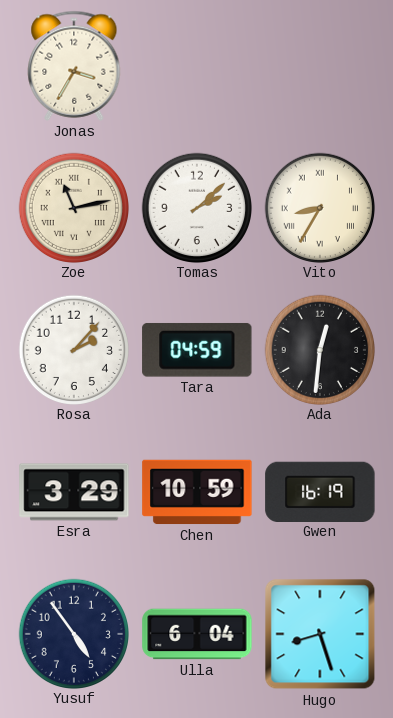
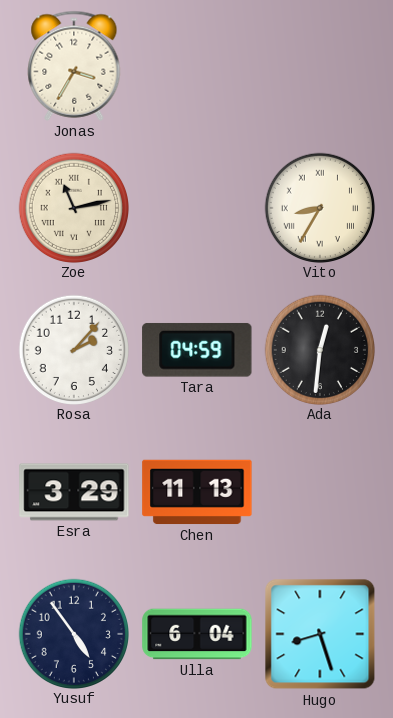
Tomas: 2:08 -> none (196, 207)
Chen: 10:59 -> 11:13 (197, 492)
Gwen: 16:19 -> none (320, 491)
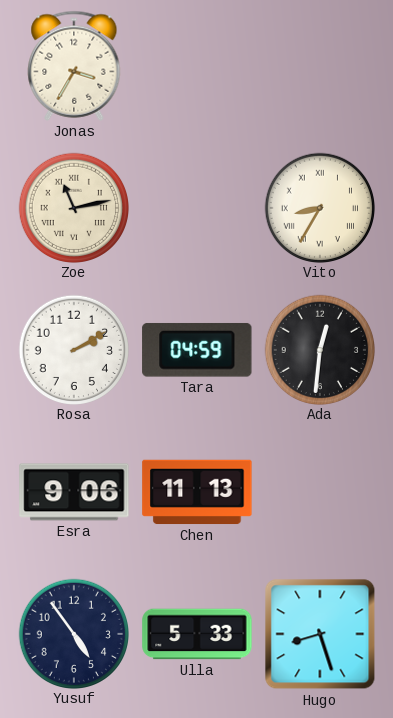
Rosa: 2:07 -> 2:10 (73, 349)
Esra: 3:29 -> 9:06 (74, 492)
Ulla: 6:04 -> 5:33 (197, 634)
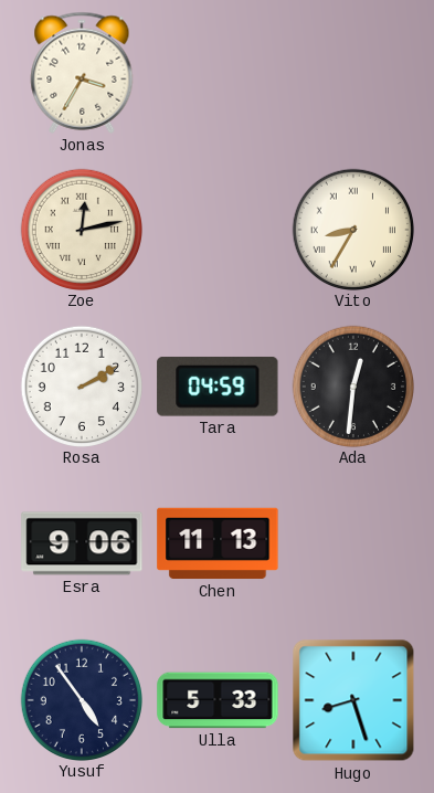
Zoe: 11:13 -> 12:13 (81, 229)
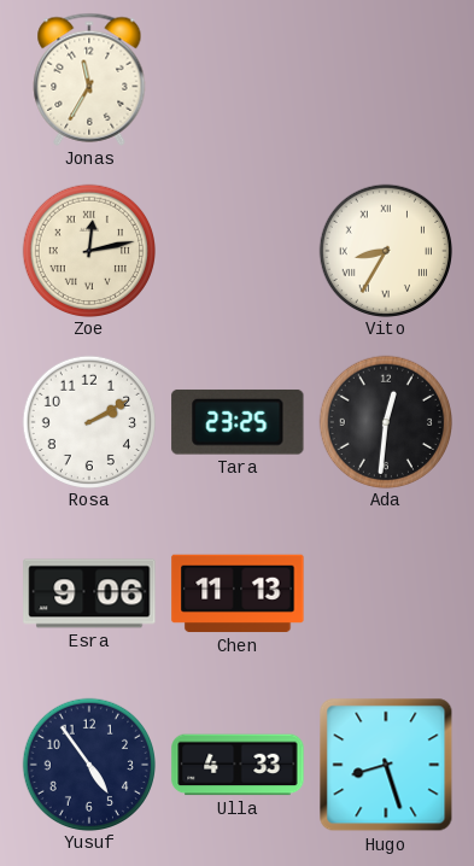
Jonas: 3:35 -> 11:35 (89, 80)
Tara: 04:59 -> 23:25 (238, 422)
Ulla: 5:33 -> 4:33 (238, 765)
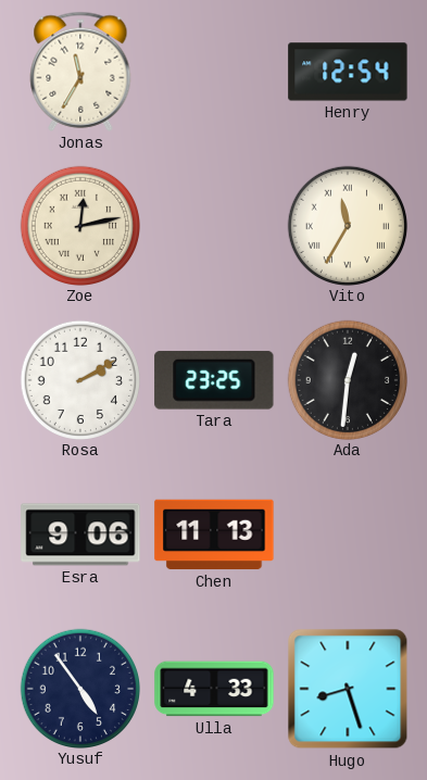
Henry: none -> 12:54 (348, 72)
Vito: 8:35 -> 11:35 (347, 225)
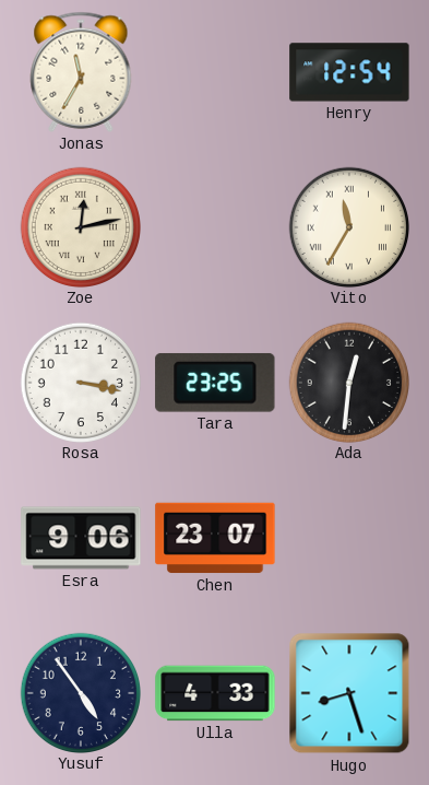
Rosa: 2:10 -> 3:17 (80, 382)
Chen: 11:13 -> 23:07 (215, 538)
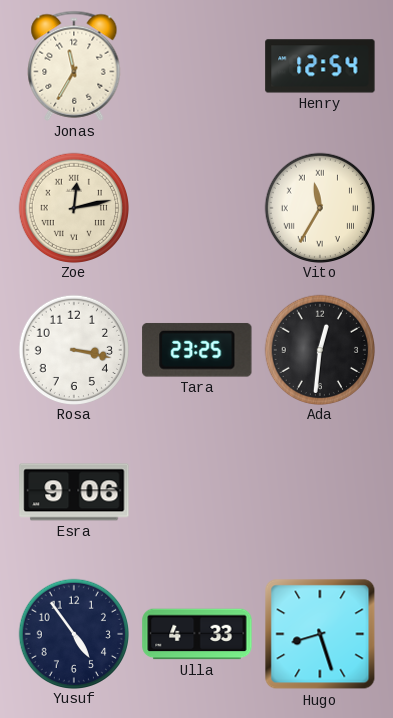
Chen: 23:07 -> none (215, 538)
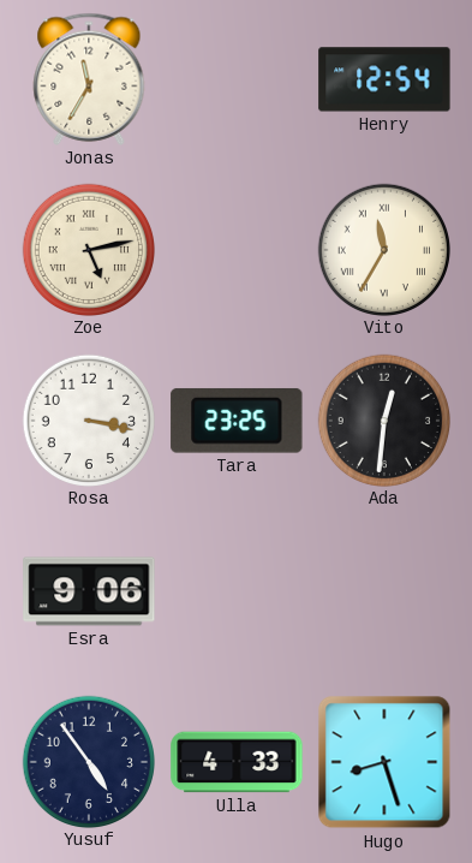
Zoe: 12:13 -> 5:13 (88, 249)
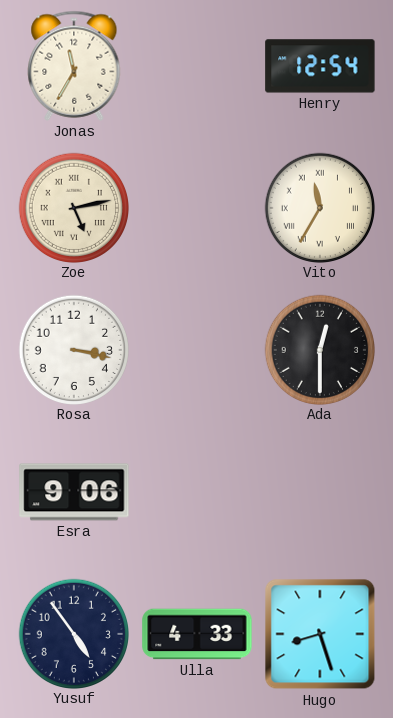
Tara: 23:25 -> none (237, 421)
Ada: 12:31 -> 12:30 (319, 349)
